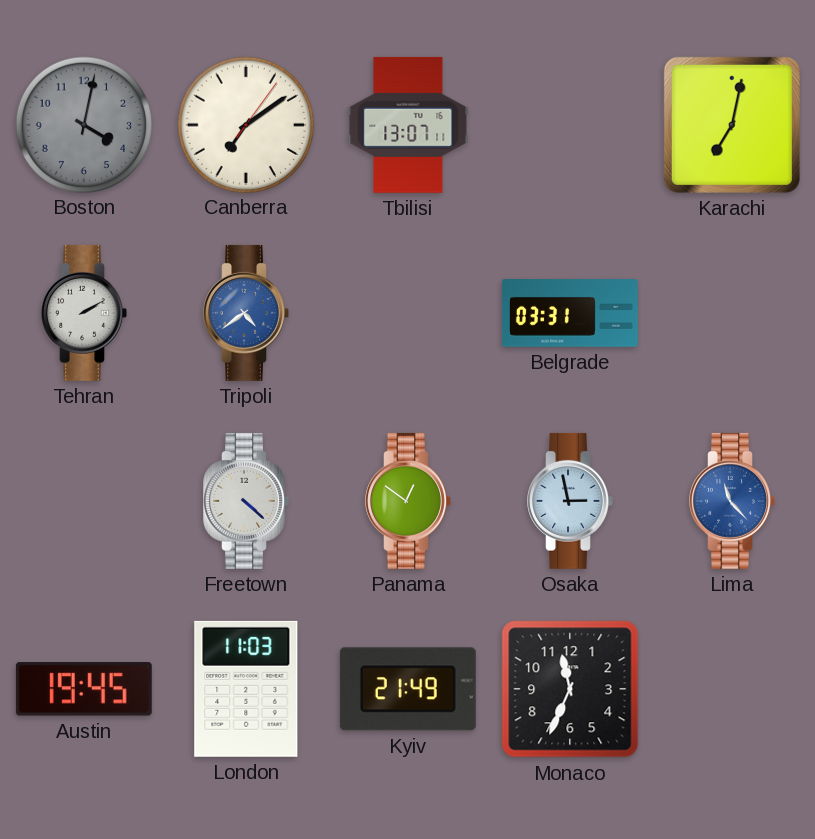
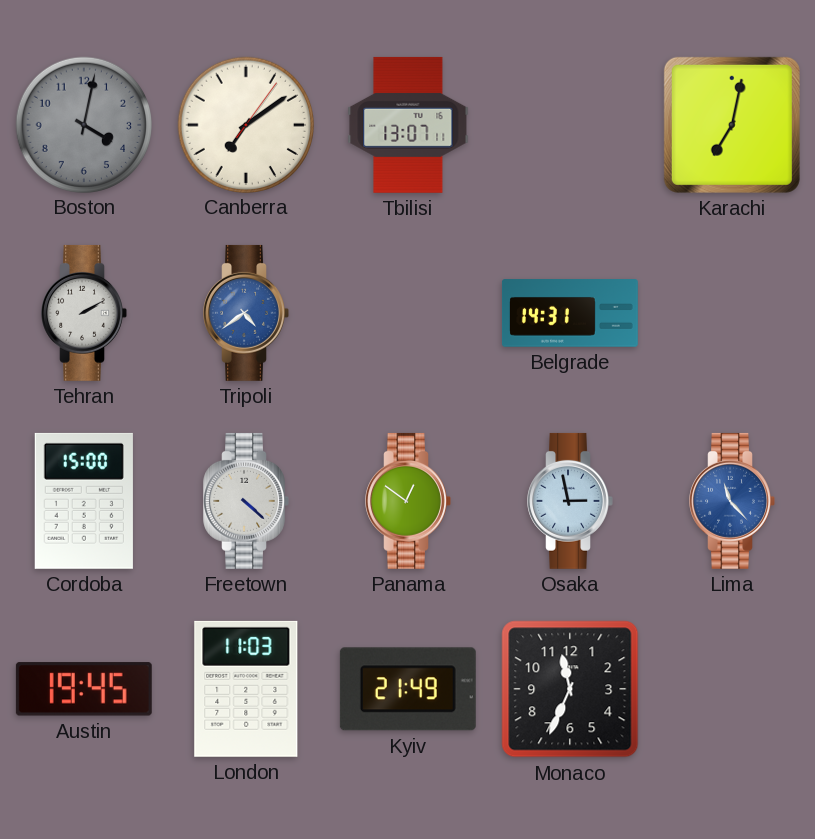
Belgrade: 03:31 -> 14:31 (570, 313)
Cordoba: none -> 15:00 (84, 501)
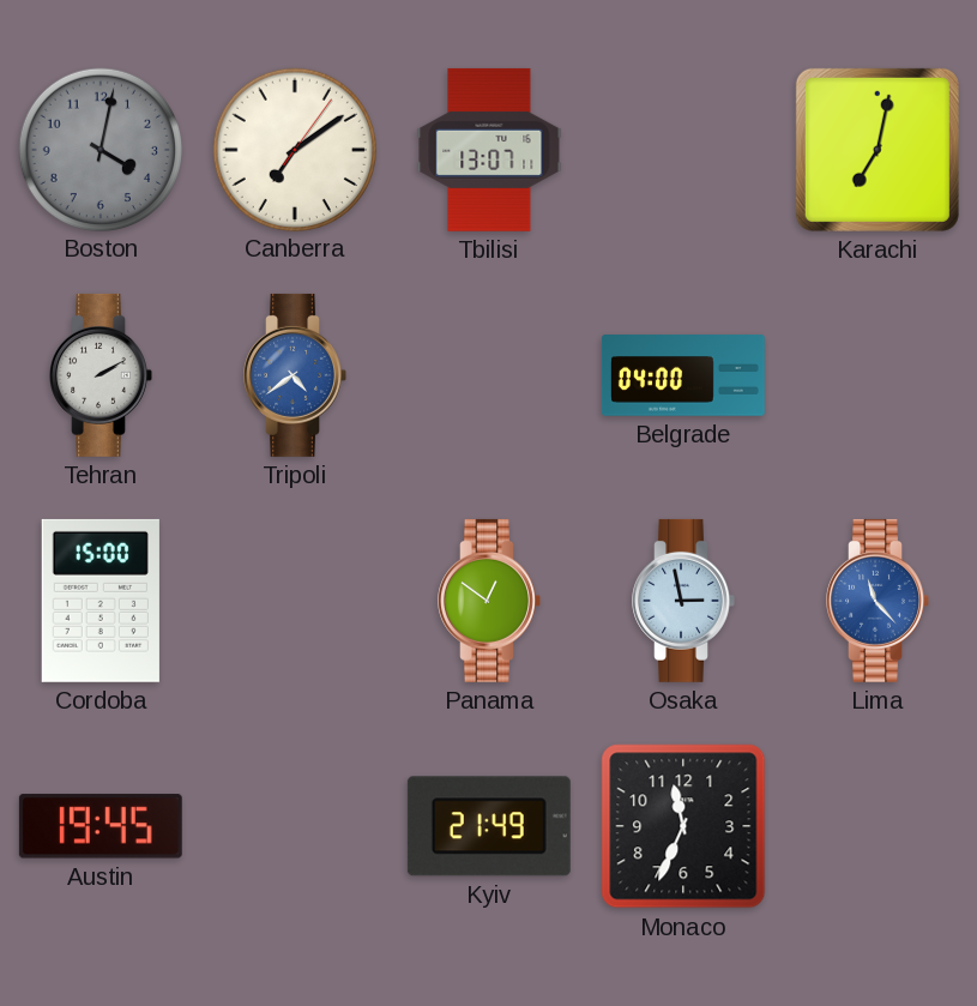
Belgrade: 14:31 -> 04:00 (683, 375)
Freetown: 4:22 -> none (246, 501)
London: 11:03 -> none (246, 689)
